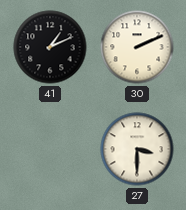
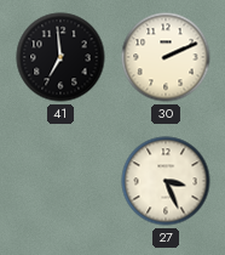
41: 1:11 -> 6:59 (60, 57)
27: 3:30 -> 3:26 (166, 181)
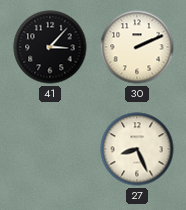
41: 6:59 -> 3:07 (50, 47)
27: 3:26 -> 8:26 (137, 149)
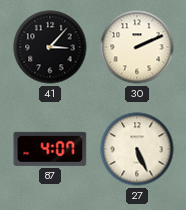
87: none -> 4:07 (50, 149)
27: 8:26 -> 5:26 (137, 149)
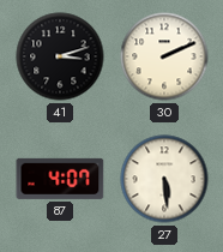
41: 3:07 -> 3:12 (60, 56)
27: 5:26 -> 5:29 (164, 179)
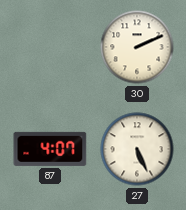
41: 3:12 -> none (60, 56)
27: 5:29 -> 5:26 (137, 149)
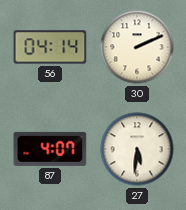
56: none -> 04:14 (50, 47)
27: 5:26 -> 5:31 (137, 149)
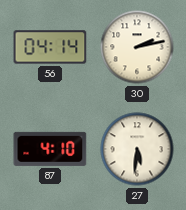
30: 2:11 -> 2:13 (137, 47)
87: 4:07 -> 4:10 (50, 149)
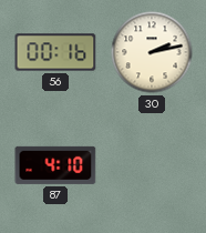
56: 04:14 -> 00:16 (55, 52)
27: 5:31 -> none (137, 149)
